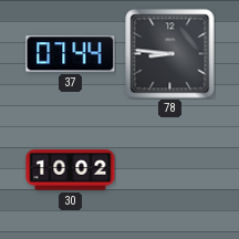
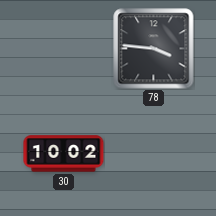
37: 07:44 -> none (71, 54)
78: 8:46 -> 3:46 (154, 49)
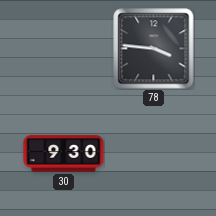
30: 10:02 -> 9:30 (64, 154)
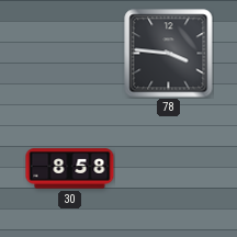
30: 9:30 -> 8:58 (70, 169)
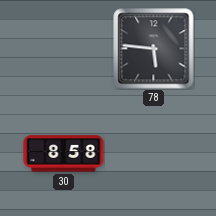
78: 3:46 -> 5:46 (154, 49)
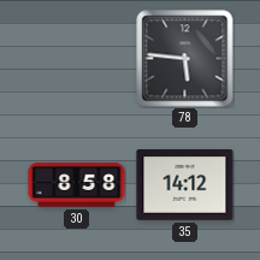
35: none -> 14:12 (185, 185)
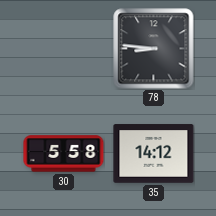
78: 5:46 -> 8:46 (154, 49)
30: 8:58 -> 5:58 (64, 154)
